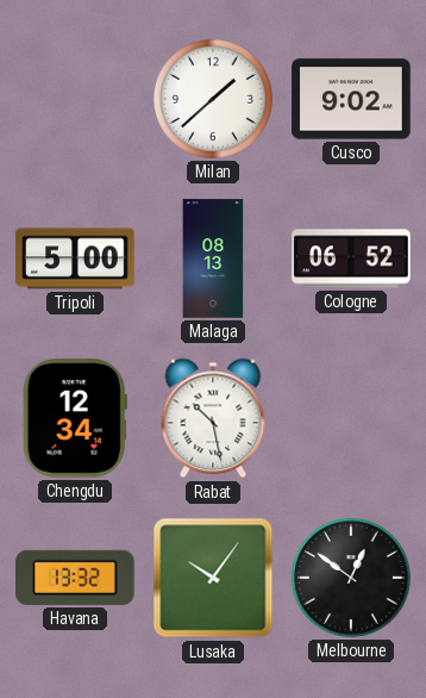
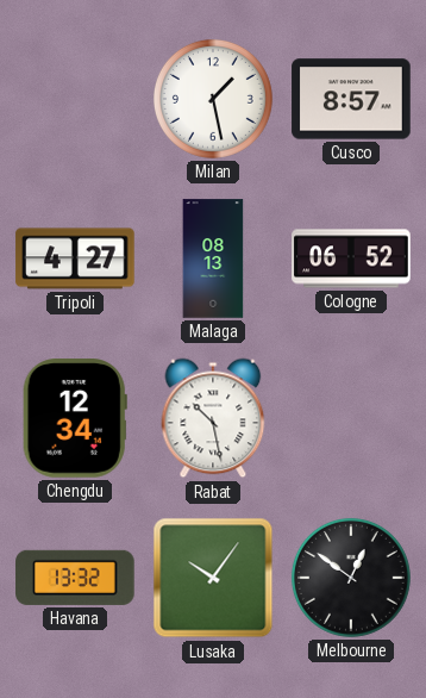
Milan: 1:38 -> 1:28 (213, 99)
Cusco: 9:02 -> 8:57 (351, 99)
Tripoli: 5:00 -> 4:27 (75, 258)
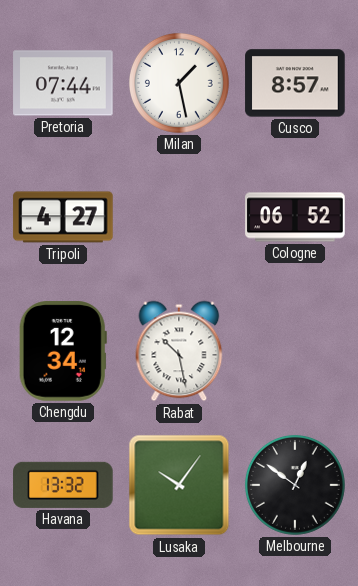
Pretoria: none -> 07:44 (63, 83)
Malaga: 08:13 -> none (213, 258)
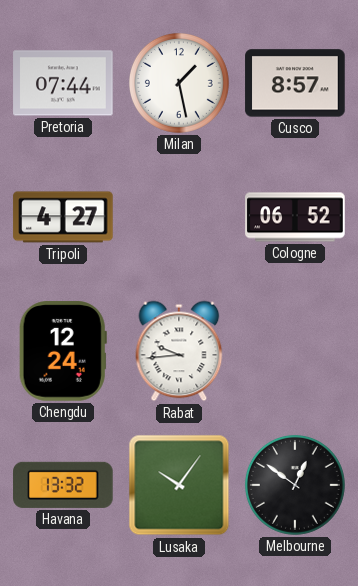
Chengdu: 12:34 -> 12:24 (63, 351)
Rabat: 10:28 -> 9:44 (179, 351)
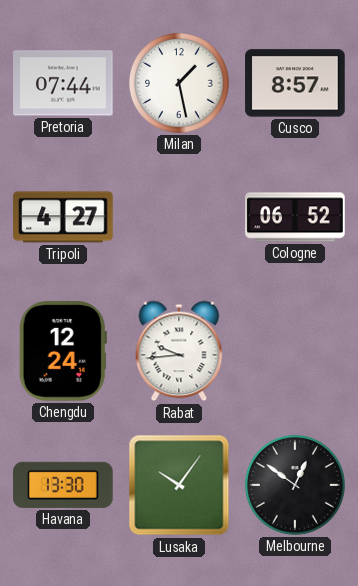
Havana: 13:32 -> 13:30 (63, 485)
